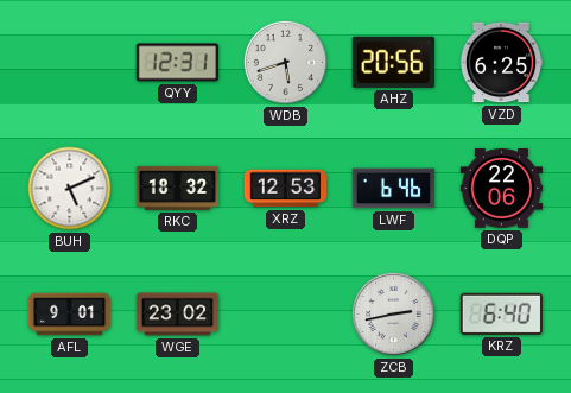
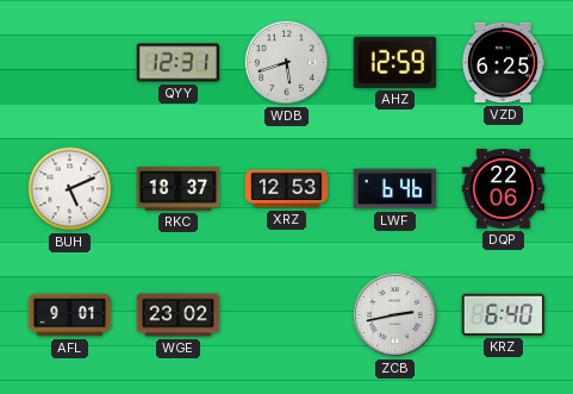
AHZ: 20:56 -> 12:59 (394, 62)
RKC: 18:32 -> 18:37 (179, 188)
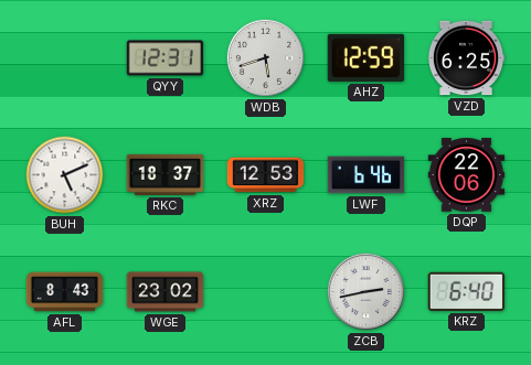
AFL: 9:01 -> 8:43 (65, 292)
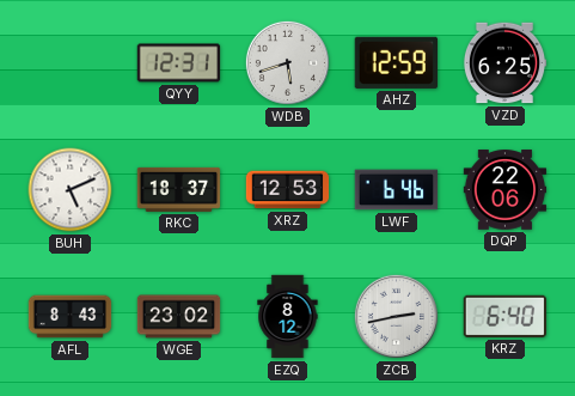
EZQ: none -> 8:12 (288, 317)
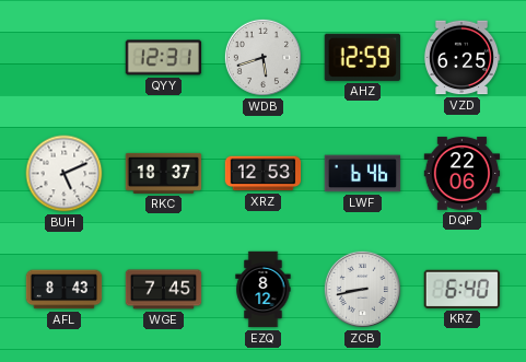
WGE: 23:02 -> 7:45 (164, 290)
ZCB: 2:43 -> 8:43 (362, 289)
